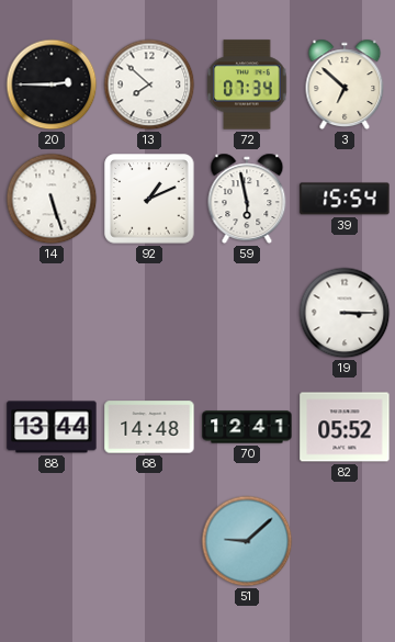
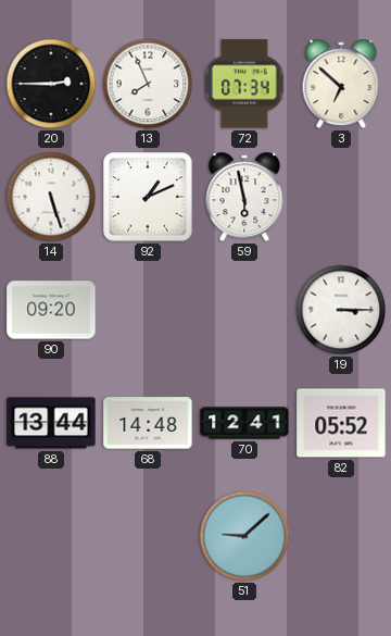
13: 7:52 -> 7:56 (148, 84)
39: 15:54 -> none (345, 199)
90: none -> 09:20 (51, 310)
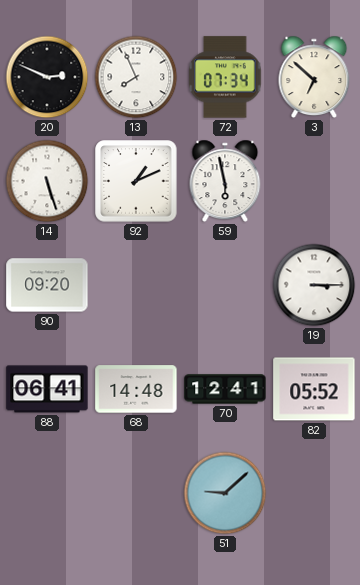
20: 2:45 -> 2:49 (47, 77)
88: 13:44 -> 06:41 (47, 389)
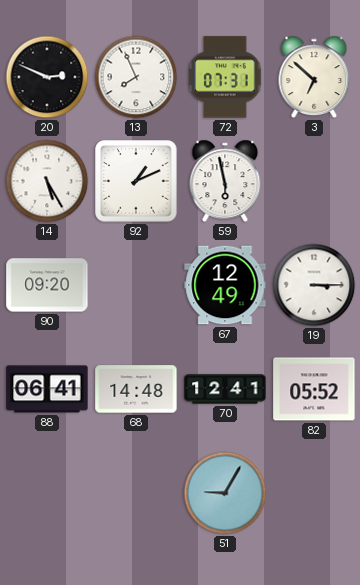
72: 07:34 -> 07:31 (225, 77)
14: 5:27 -> 5:25 (47, 181)
67: none -> 12:49 (225, 285)
51: 9:08 -> 9:05 (225, 493)
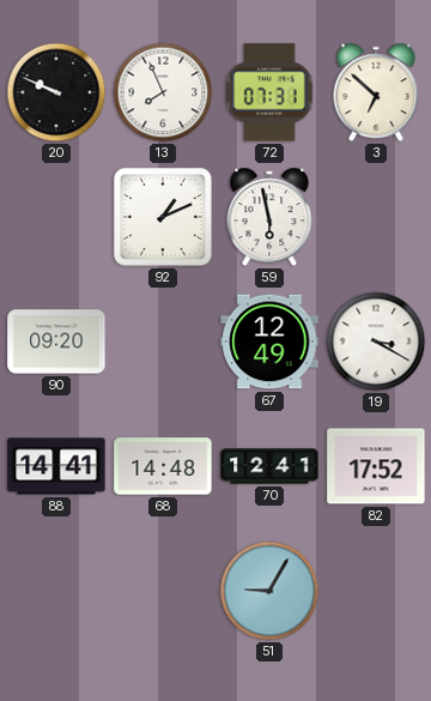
20: 2:49 -> 9:49 (56, 92)
14: 5:25 -> none (47, 181)
19: 3:15 -> 3:20 (376, 342)
88: 06:41 -> 14:41 (56, 466)
82: 05:52 -> 17:52 (376, 466)
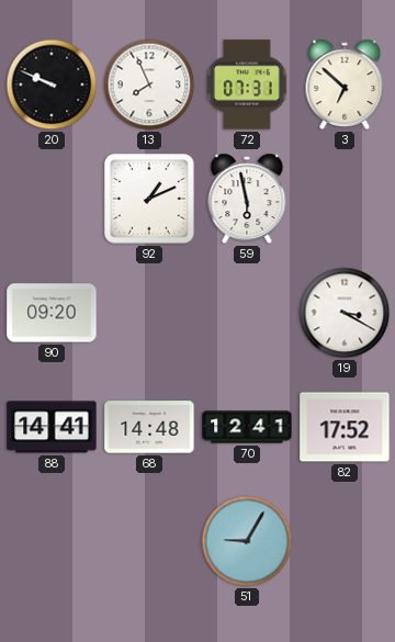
67: 12:49 -> none (269, 342)
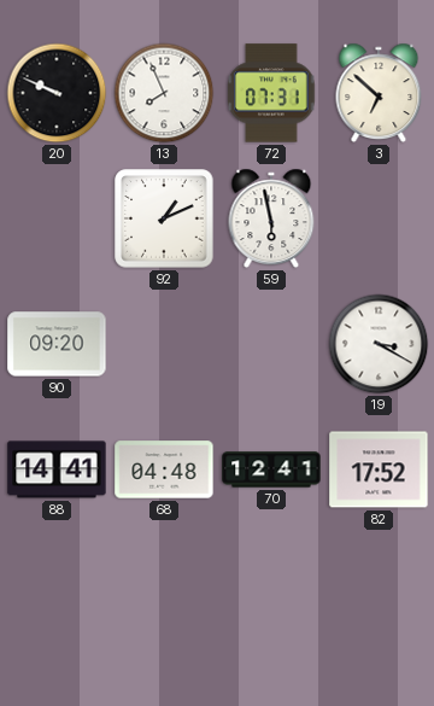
68: 14:48 -> 04:48 (164, 469)
51: 9:05 -> none (247, 541)
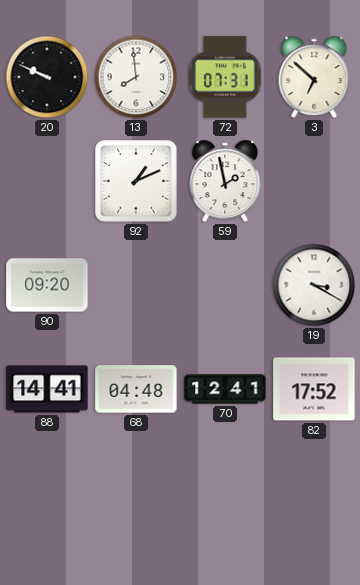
13: 7:56 -> 7:59 (136, 77)
59: 5:58 -> 1:58 (225, 181)
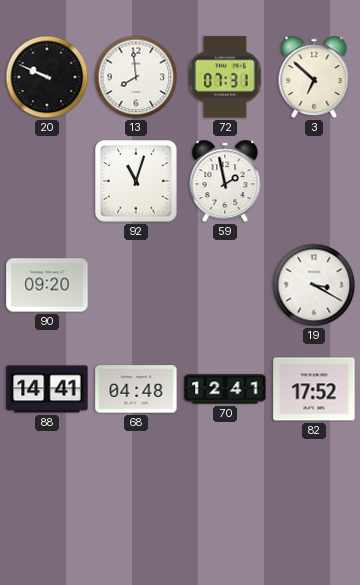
92: 1:11 -> 11:03 (136, 181)
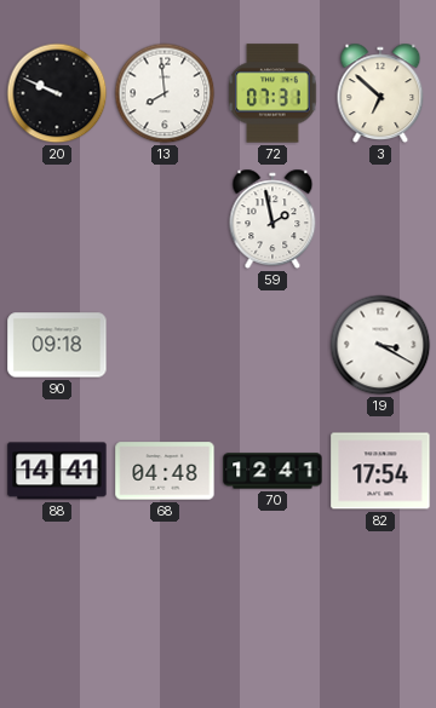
92: 11:03 -> none (136, 181)
90: 09:20 -> 09:18 (57, 345)
82: 17:52 -> 17:54 (380, 471)
